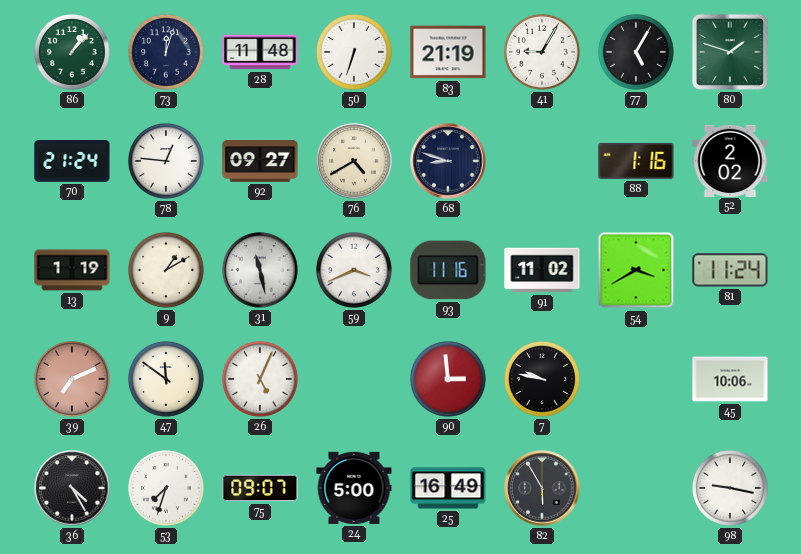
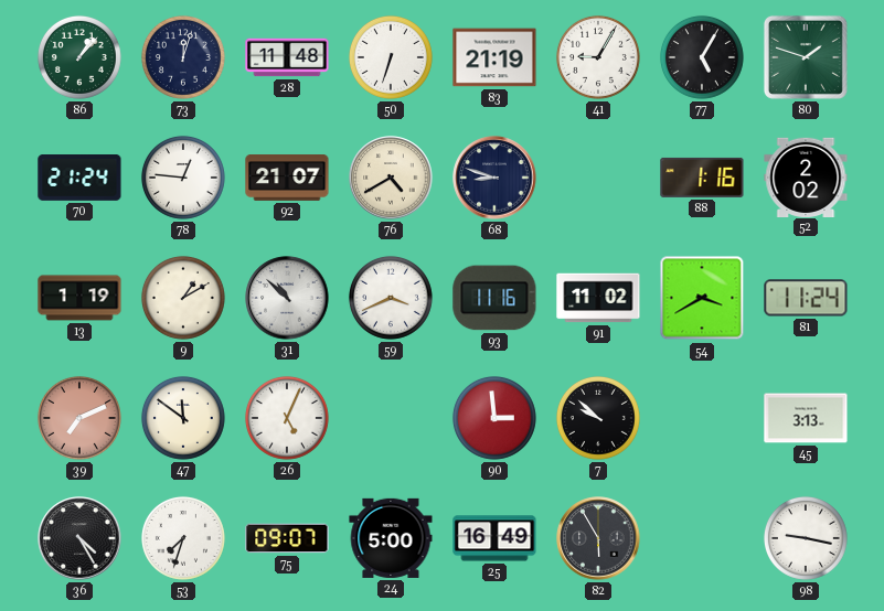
92: 09:27 -> 21:07 (287, 179)
31: 11:28 -> 10:52 (287, 298)
7: 9:47 -> 9:52 (598, 418)
45: 10:06 -> 3:13 (806, 418)
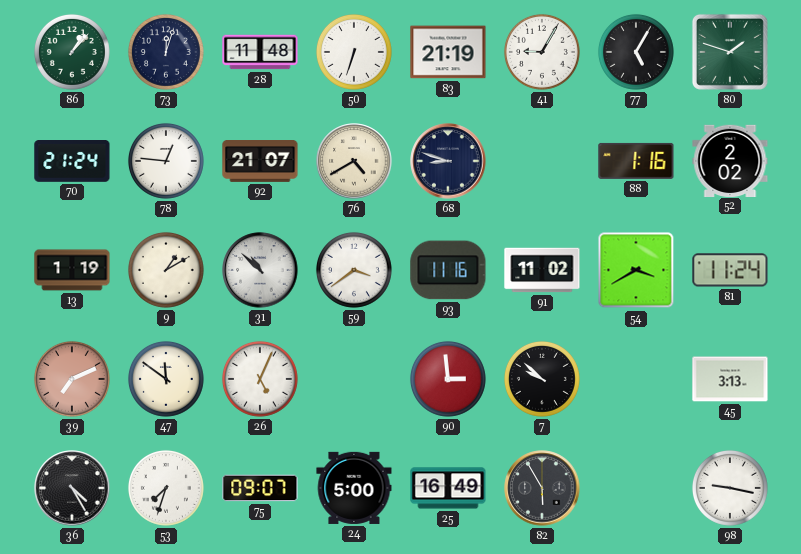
59: 3:41 -> 3:39 (354, 270)
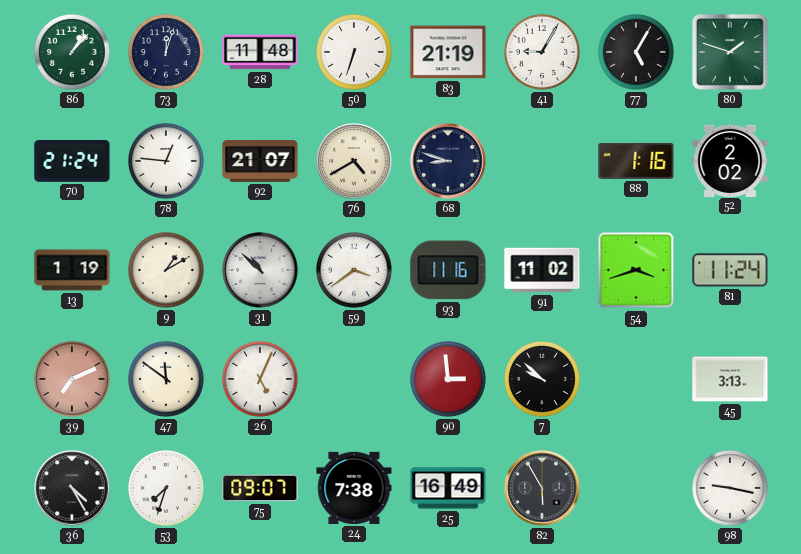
54: 3:40 -> 3:42 (636, 270)
24: 5:00 -> 7:38 (354, 488)
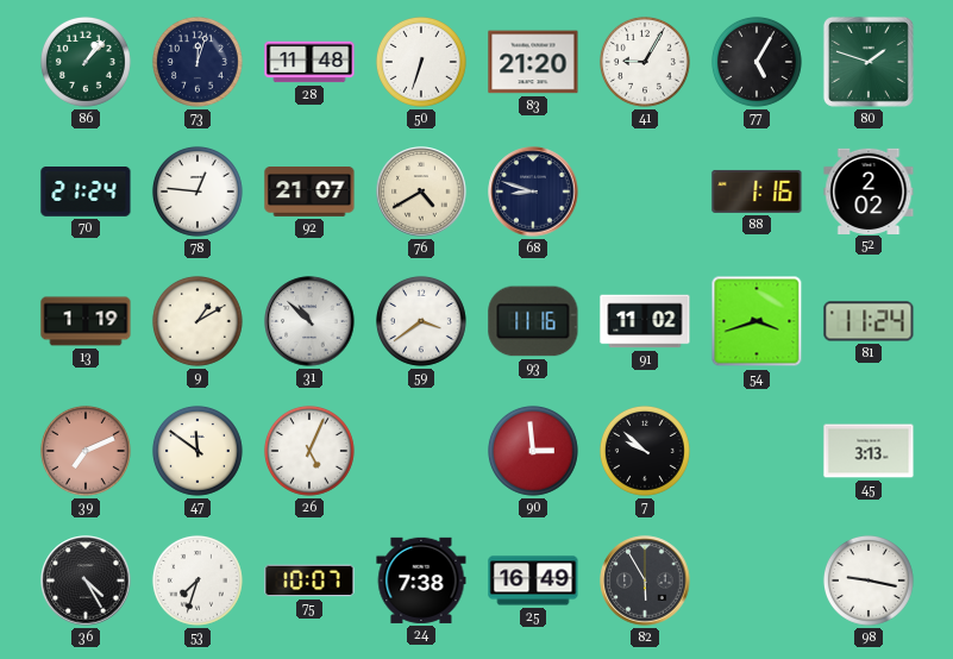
83: 21:19 -> 21:20 (533, 62)
75: 09:07 -> 10:07 (309, 580)
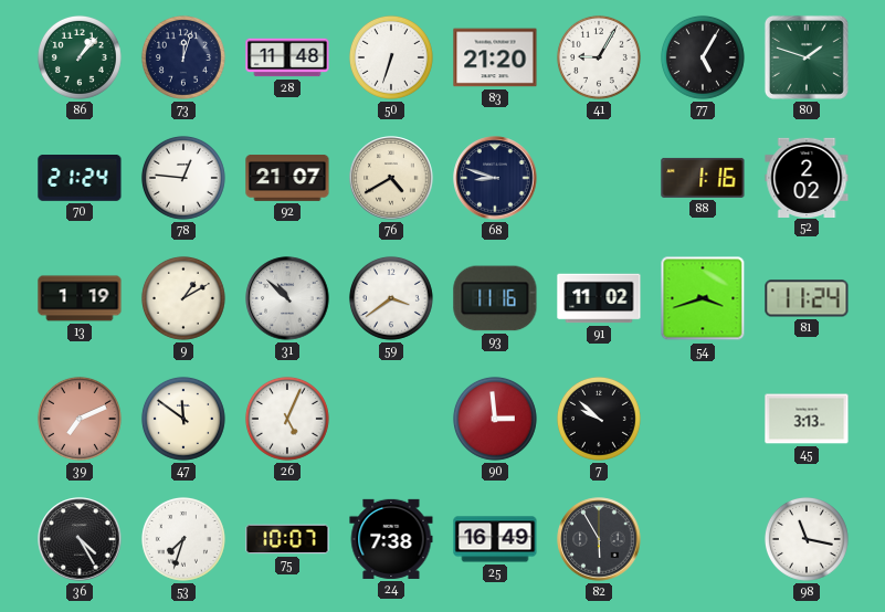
98: 9:17 -> 11:17 (807, 539)
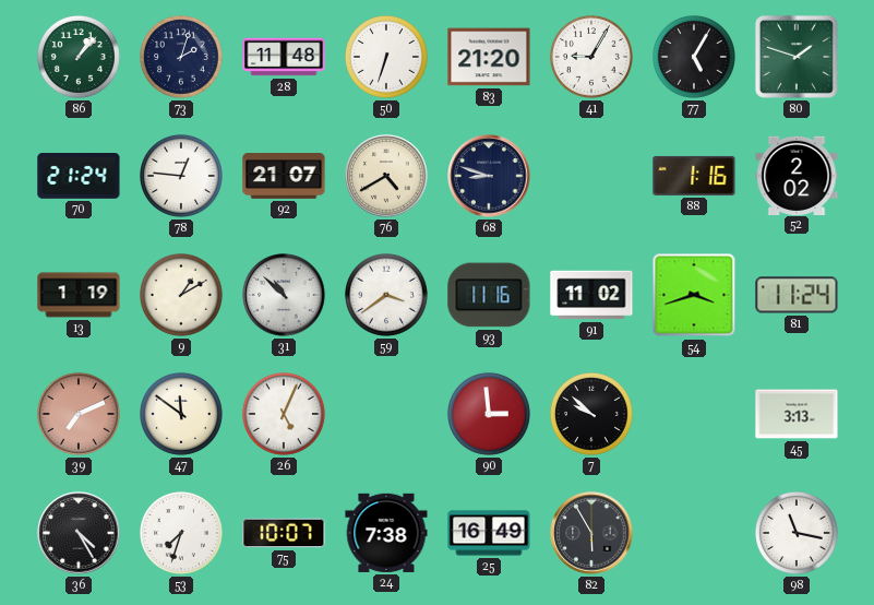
73: 12:03 -> 2:03 (181, 57)
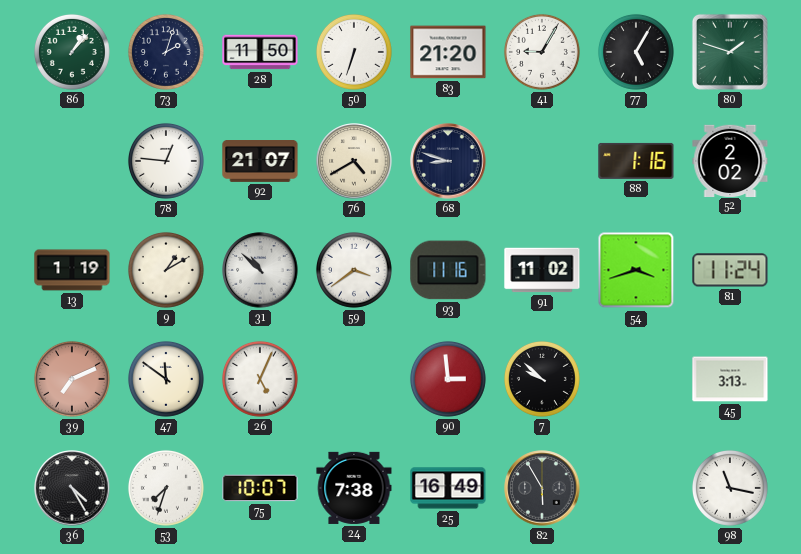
28: 11:48 -> 11:50 (260, 52)
70: 21:24 -> none (79, 177)
